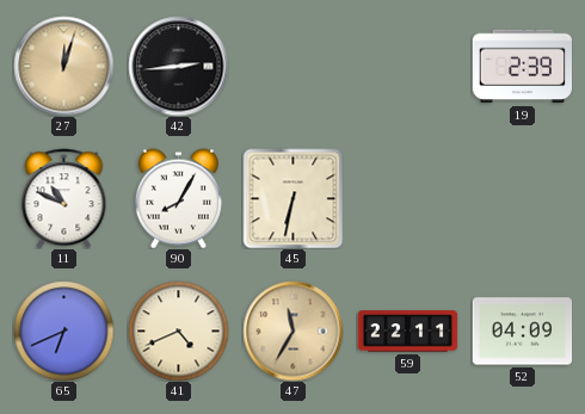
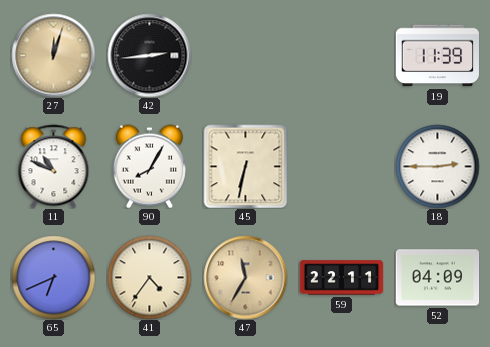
19: 2:39 -> 11:39 (437, 56)
18: none -> 2:45 (437, 166)
41: 4:41 -> 4:36 (149, 277)
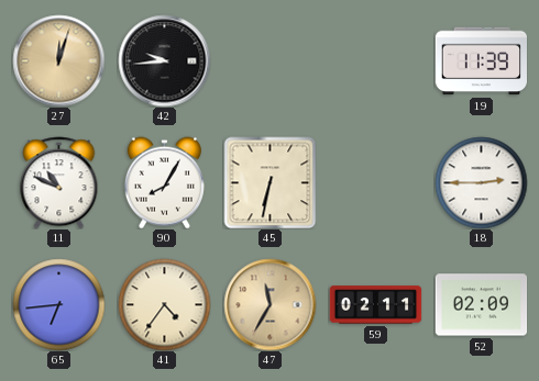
42: 2:44 -> 9:44 (164, 60)
65: 6:41 -> 6:44 (58, 304)
59: 22:11 -> 02:11 (375, 305)
52: 04:09 -> 02:09 (481, 305)
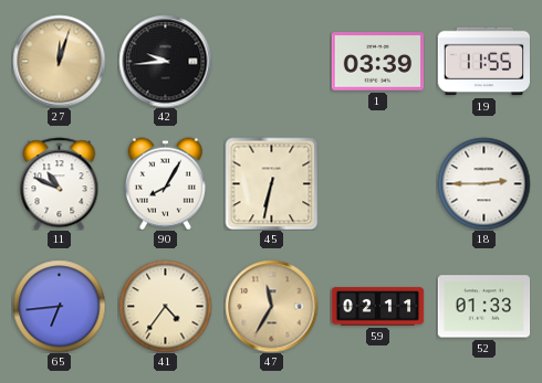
1: none -> 03:39 (377, 62)
19: 11:39 -> 11:55 (483, 62)
52: 02:09 -> 01:33 (483, 307)
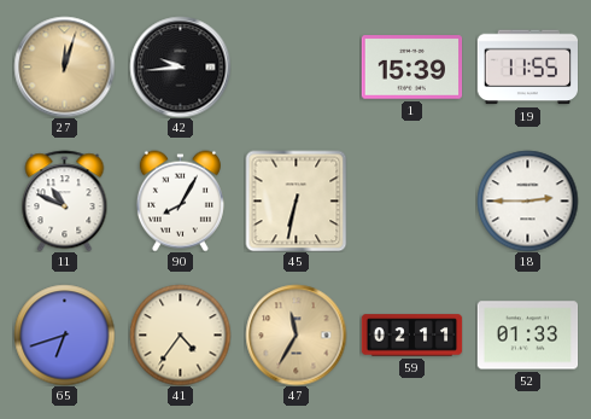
1: 03:39 -> 15:39 (411, 68)
65: 6:44 -> 6:42 (64, 334)
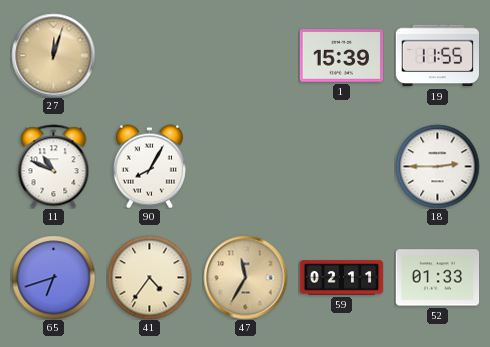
42: 9:44 -> none (180, 66)
45: 6:32 -> none (295, 200)
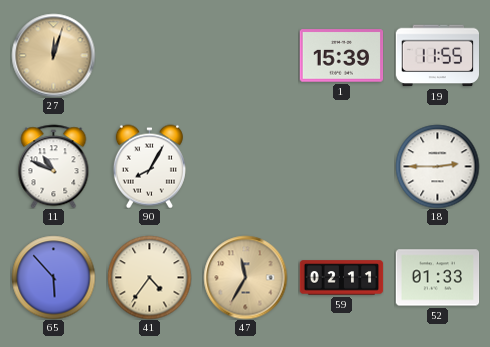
65: 6:42 -> 5:53 (53, 277)
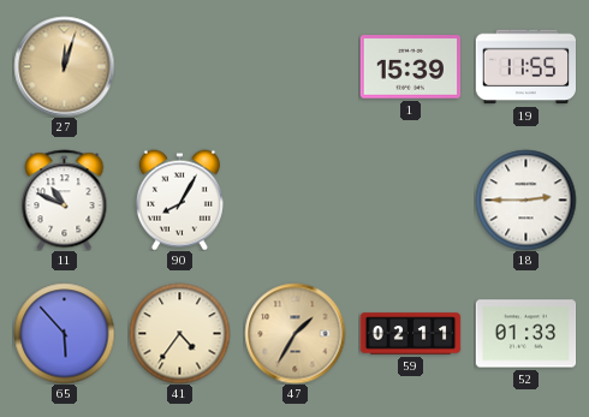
47: 11:35 -> 1:35 (294, 333)
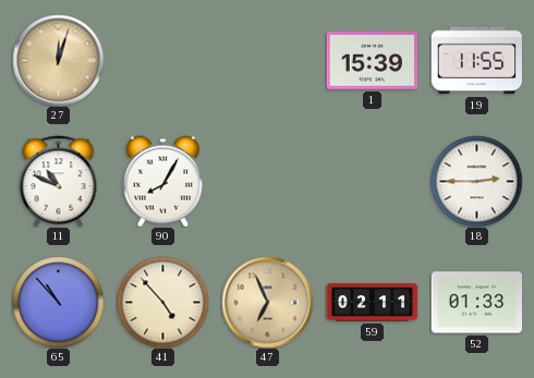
65: 5:53 -> 10:53 (58, 302)
41: 4:36 -> 4:53 (162, 302)
47: 1:35 -> 6:56 (267, 302)
